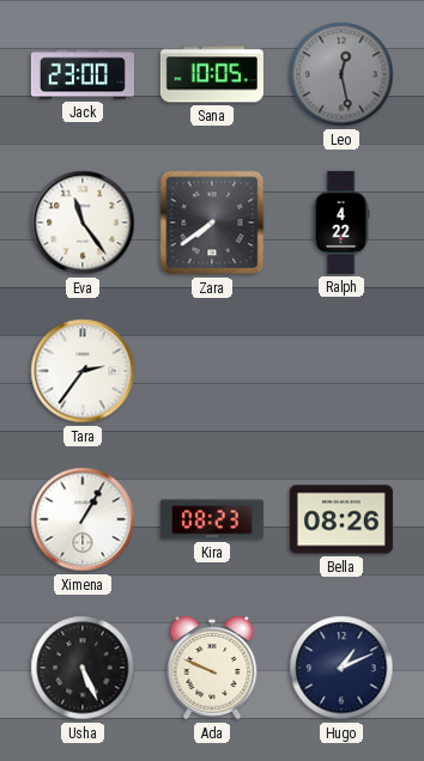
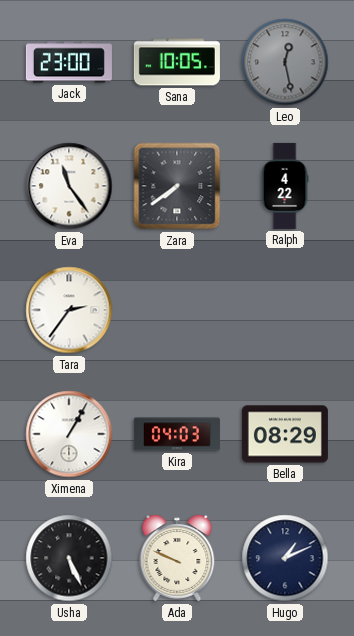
Kira: 08:23 -> 04:03 (177, 434)
Bella: 08:26 -> 08:29 (285, 434)
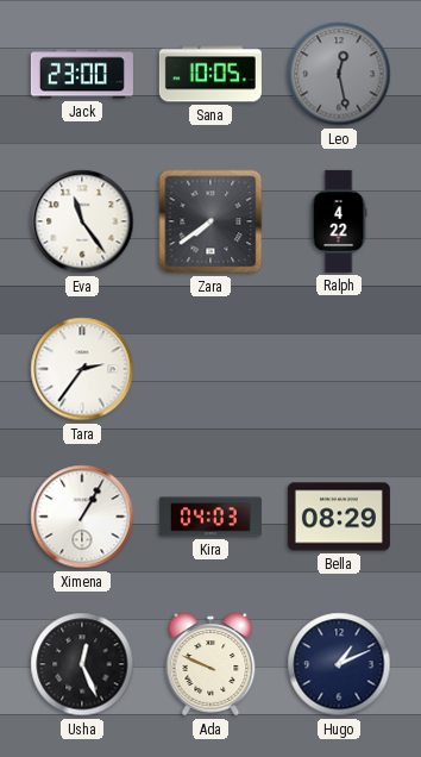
Usha: 5:26 -> 12:26 (82, 664)
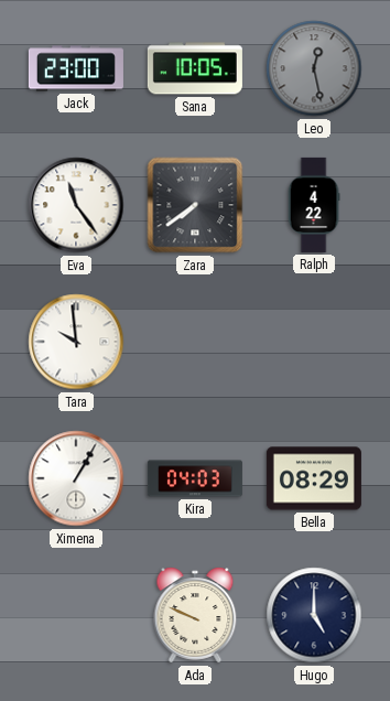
Tara: 2:36 -> 9:59 (76, 342)
Usha: 12:26 -> none (82, 664)
Hugo: 1:11 -> 5:00 (314, 615)
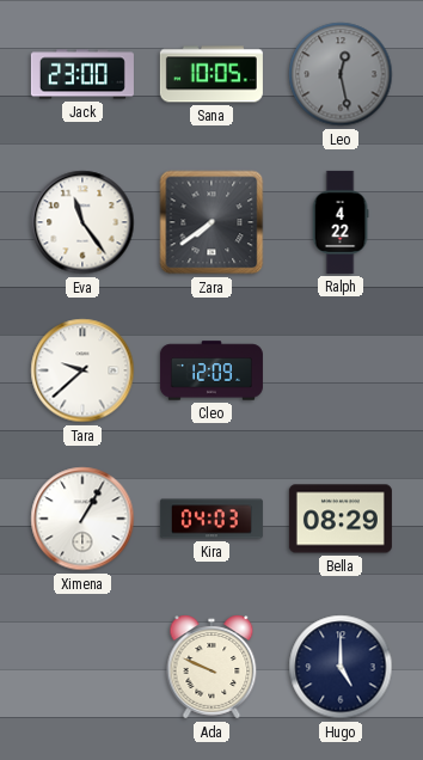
Tara: 9:59 -> 9:38 (82, 370)
Cleo: none -> 12:09 (211, 370)
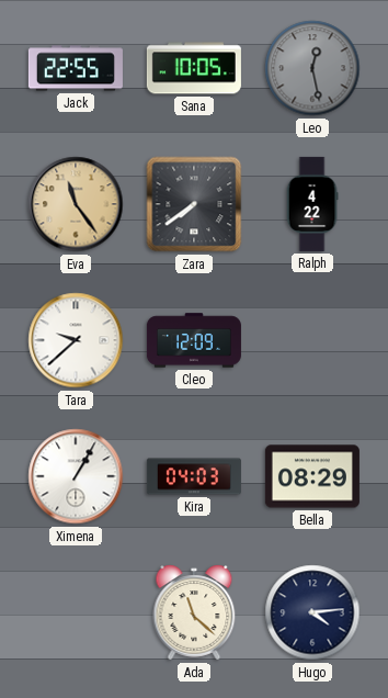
Jack: 23:00 -> 22:55 (76, 68)
Eva dial: white -> champagne (76, 204)
Ada: 9:49 -> 11:22 (194, 612)
Hugo: 5:00 -> 4:14 (312, 612)
